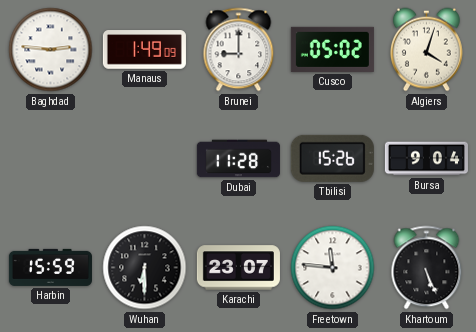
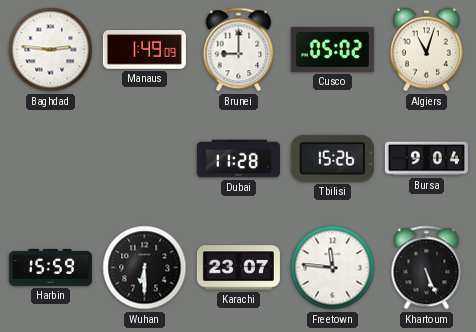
Algiers: 4:03 -> 11:03 (426, 50)
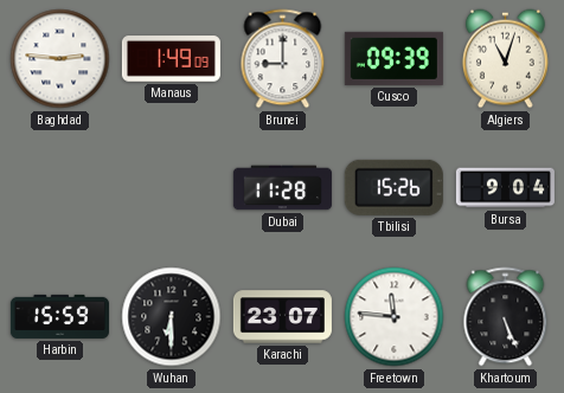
Cusco: 05:02 -> 09:39 (393, 58)
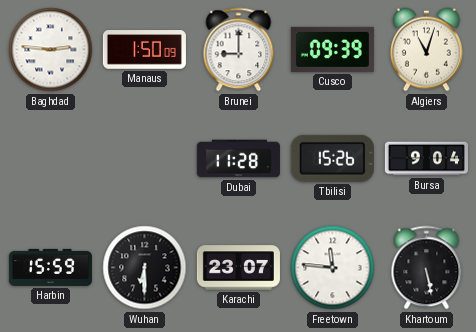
Manaus: 1:49 -> 1:50 (144, 50)
Khartoum: 5:26 -> 5:28 (427, 268)
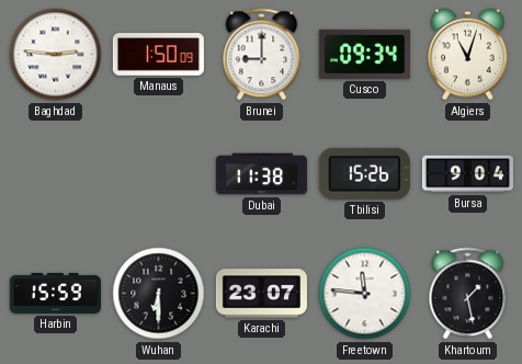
Cusco: 09:39 -> 09:34 (364, 54)
Dubai: 11:28 -> 11:38 (261, 174)
Khartoum: 5:28 -> 1:28 (468, 294)
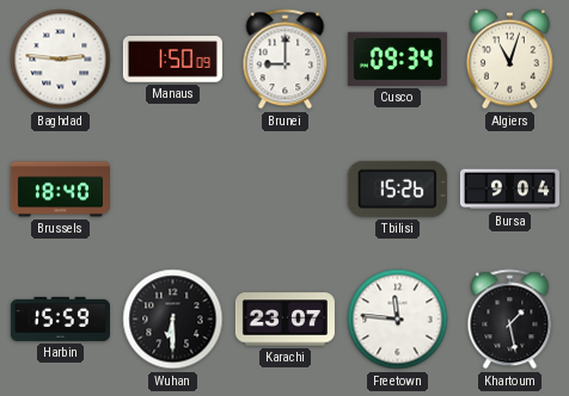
Brussels: none -> 18:40 (60, 190)
Dubai: 11:38 -> none (261, 174)
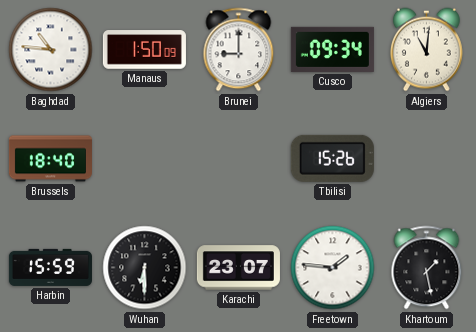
Baghdad: 2:46 -> 10:46 (51, 50)
Algiers: 11:03 -> 11:01 (426, 50)
Bursa: 9:04 -> none (509, 190)
Freetown: 11:46 -> 1:46 (333, 268)
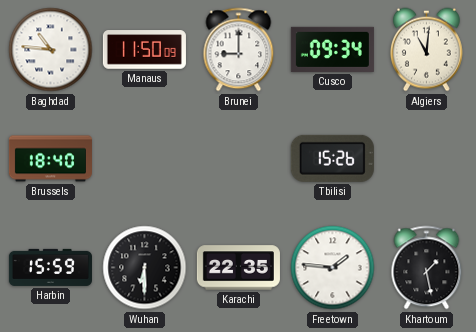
Manaus: 1:50 -> 11:50 (144, 50)
Karachi: 23:07 -> 22:35 (238, 268)
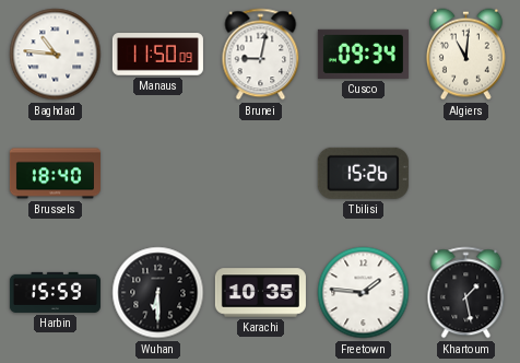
Brunei: 9:00 -> 9:02 (261, 55)
Karachi: 22:35 -> 10:35 (260, 293)
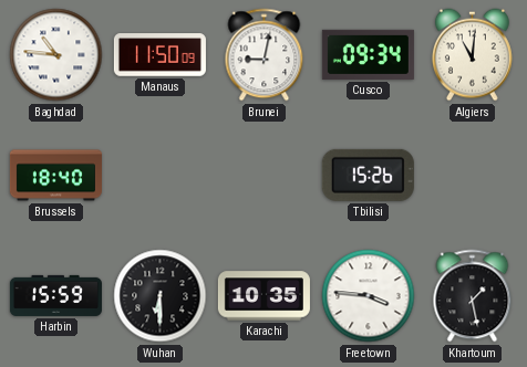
Freetown: 1:46 -> 3:46 (369, 296)
